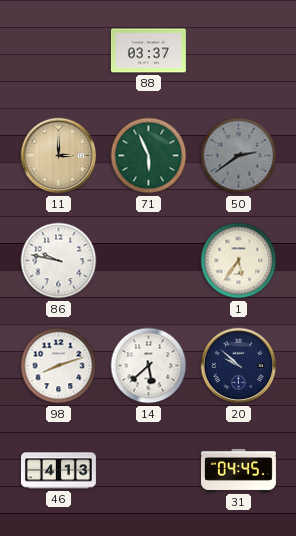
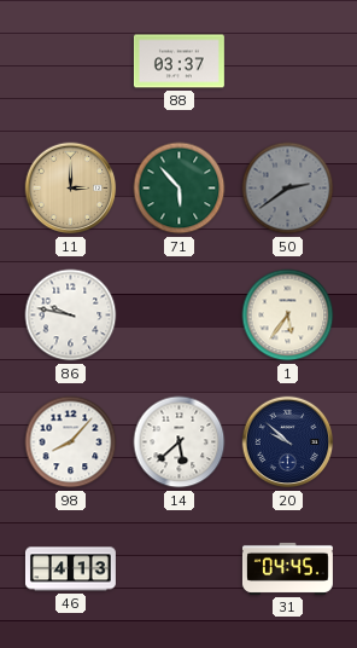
71: 5:56 -> 5:53 (180, 189)
98: 8:12 -> 8:07 (71, 442)
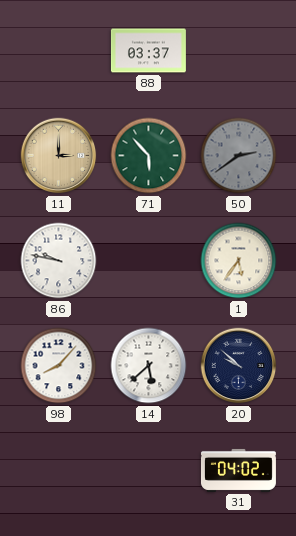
46: 4:13 -> none (70, 569)
31: 04:45 -> 04:02 (238, 470)
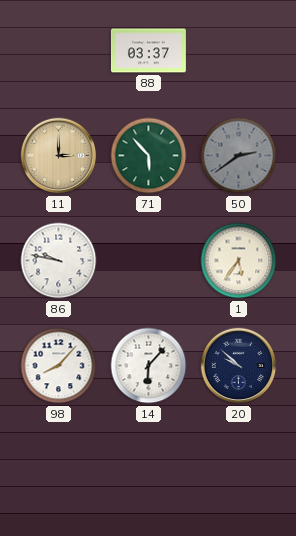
14: 5:38 -> 6:07 (149, 366)
31: 04:02 -> none (238, 470)
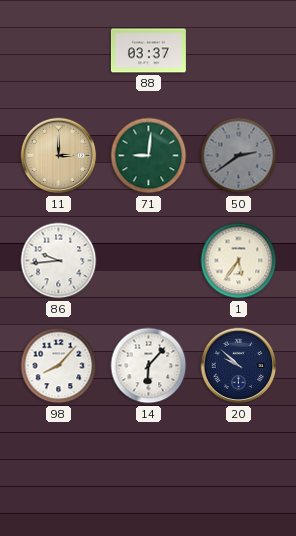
71: 5:53 -> 9:01 (149, 156)
86: 9:47 -> 9:44 (59, 261)
